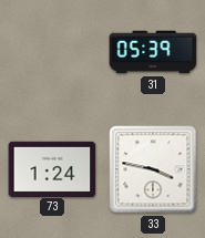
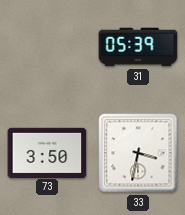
73: 1:24 -> 3:50 (47, 152)
33: 3:47 -> 3:32 (138, 153)
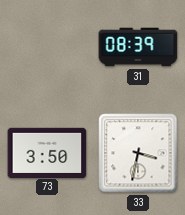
31: 05:39 -> 08:39 (138, 47)
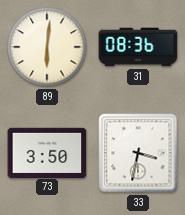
89: none -> 6:01 (47, 47)
31: 08:39 -> 08:36 (138, 47)
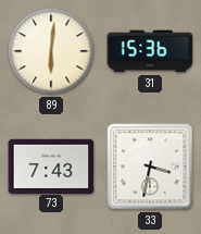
31: 08:36 -> 15:36 (150, 51)
73: 3:50 -> 7:43 (51, 165)
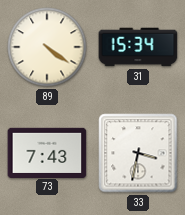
89: 6:01 -> 4:21 (47, 47)
31: 15:36 -> 15:34 (138, 47)
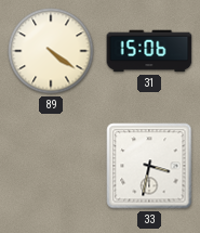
31: 15:34 -> 15:06 (149, 51)
73: 7:43 -> none (47, 152)
